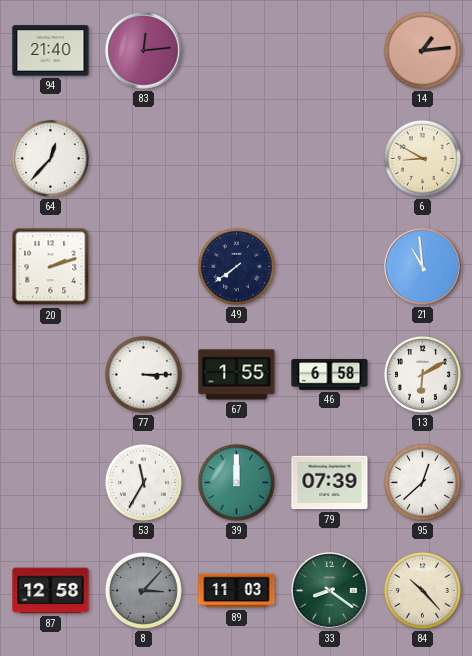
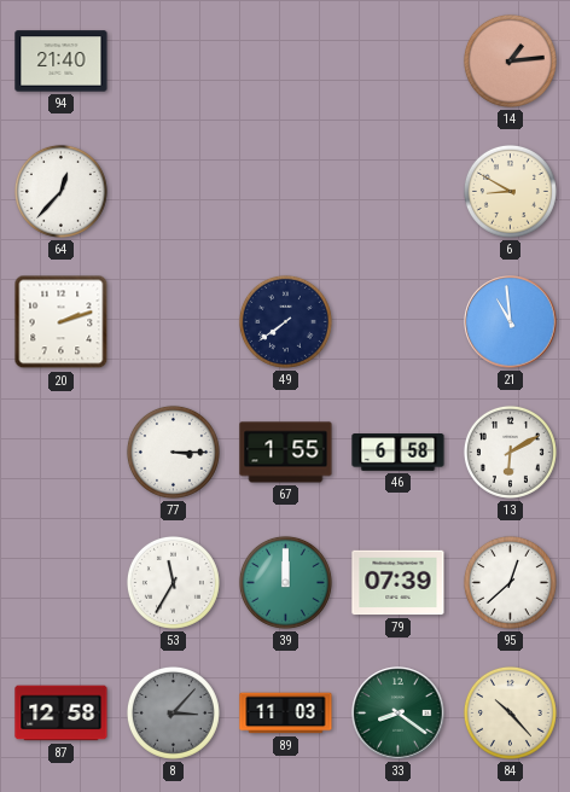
83: 12:14 -> none (144, 51)
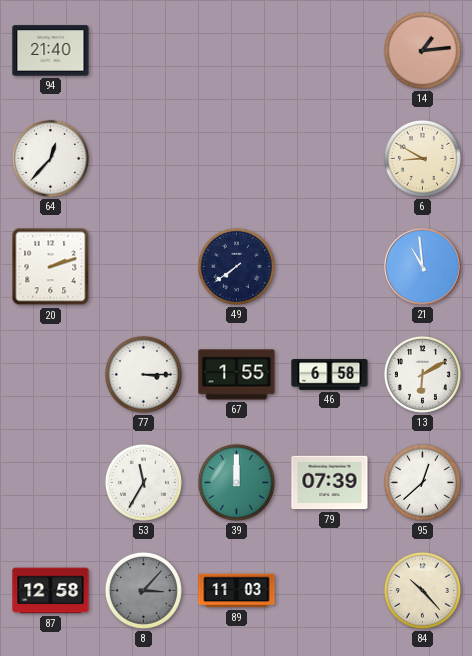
33: 8:21 -> none (399, 714)
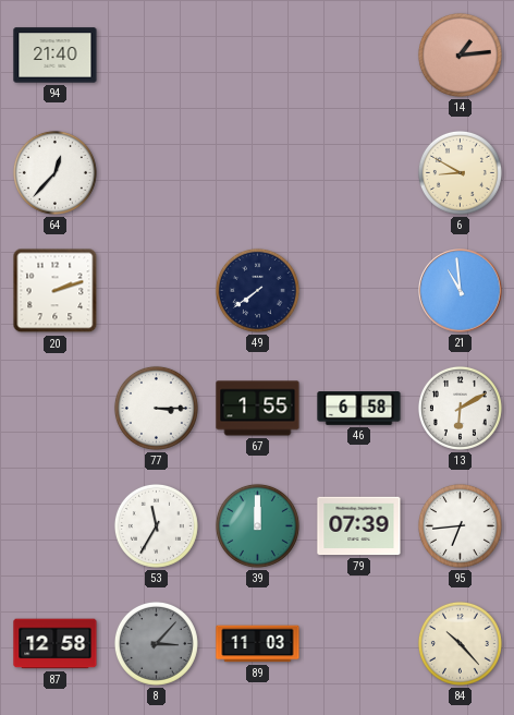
95: 12:38 -> 6:44 (460, 525)
